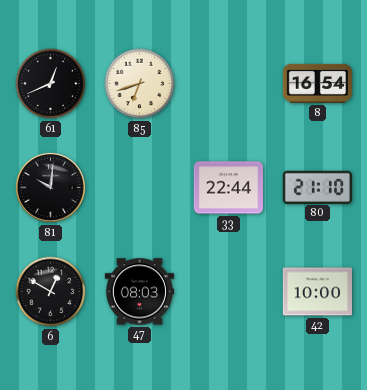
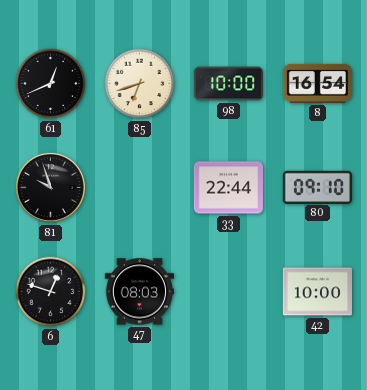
98: none -> 10:00 (228, 84)
81: 10:01 -> 9:57 (50, 187)
80: 21:10 -> 09:10 (317, 187)
6: 12:50 -> 12:48 (51, 292)
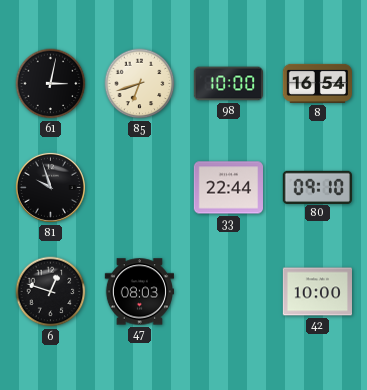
61: 12:41 -> 3:02 (51, 84)
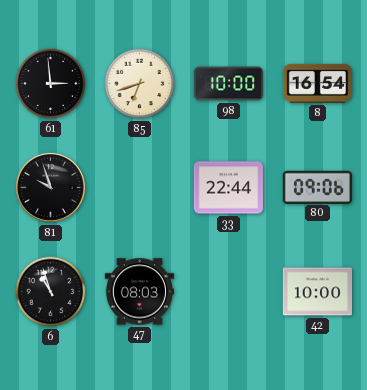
61: 3:02 -> 2:59 (51, 84)
80: 09:10 -> 09:06 (317, 187)
6: 12:48 -> 10:57 (51, 292)
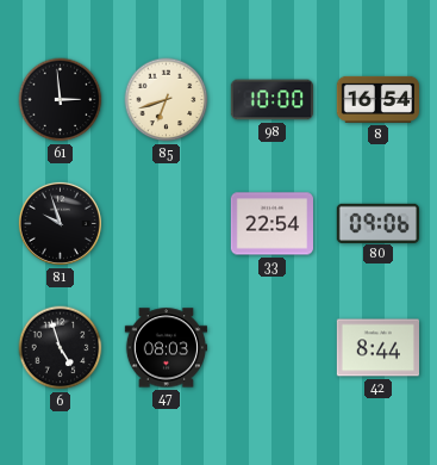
33: 22:44 -> 22:54 (271, 224)
6: 10:57 -> 4:57 (61, 348)
42: 10:00 -> 8:44 (377, 348)
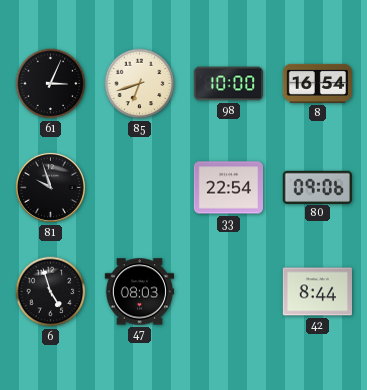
61: 2:59 -> 3:04 (51, 84)
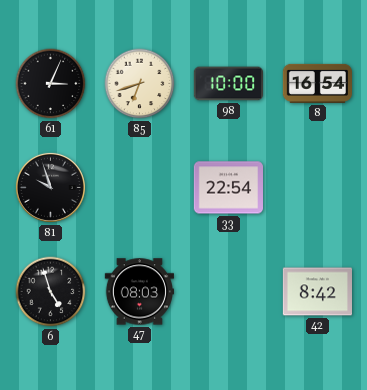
80: 09:06 -> none (317, 187)
42: 8:44 -> 8:42 (317, 292)
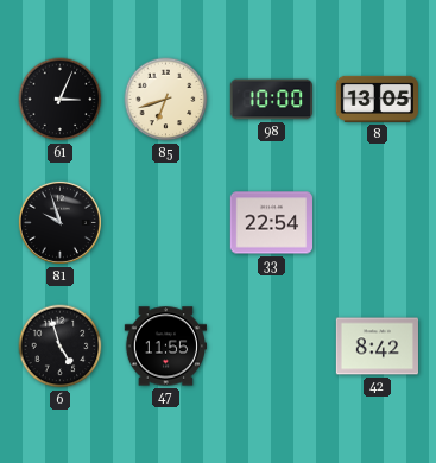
8: 16:54 -> 13:05 (378, 99)
47: 08:03 -> 11:55 (165, 347)
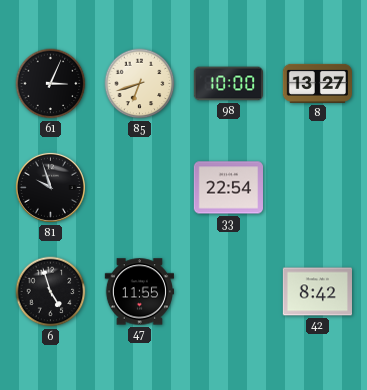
8: 13:05 -> 13:27 (318, 83)
